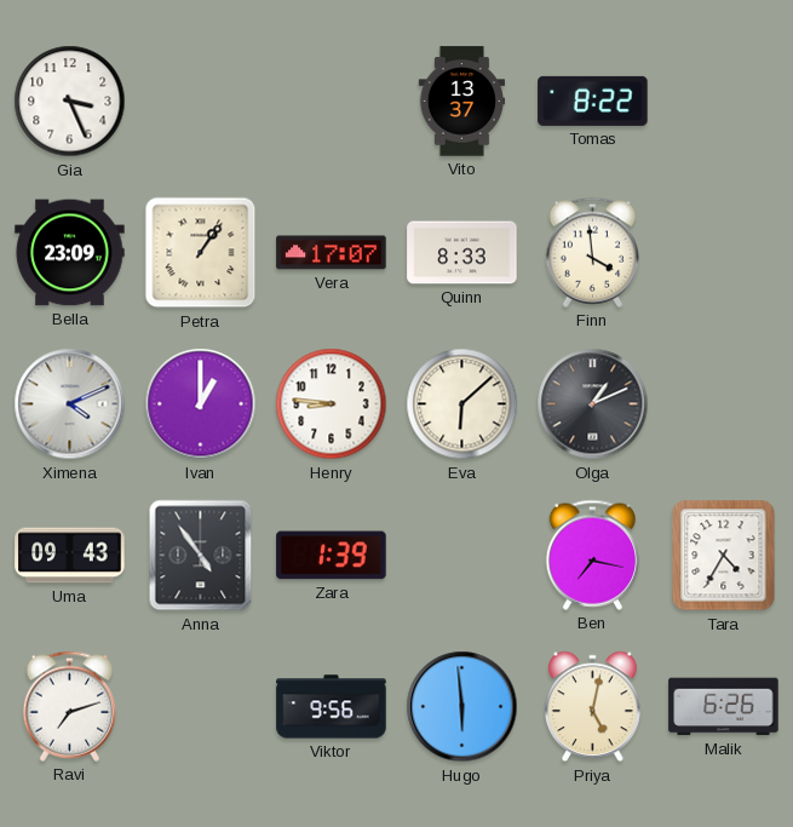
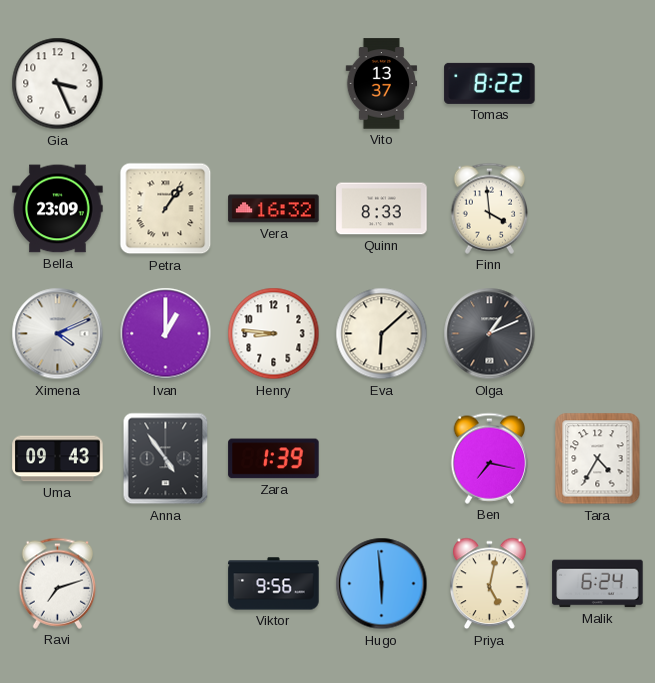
Vera: 17:07 -> 16:32 (274, 209)
Malik: 6:26 -> 6:24 (598, 584)
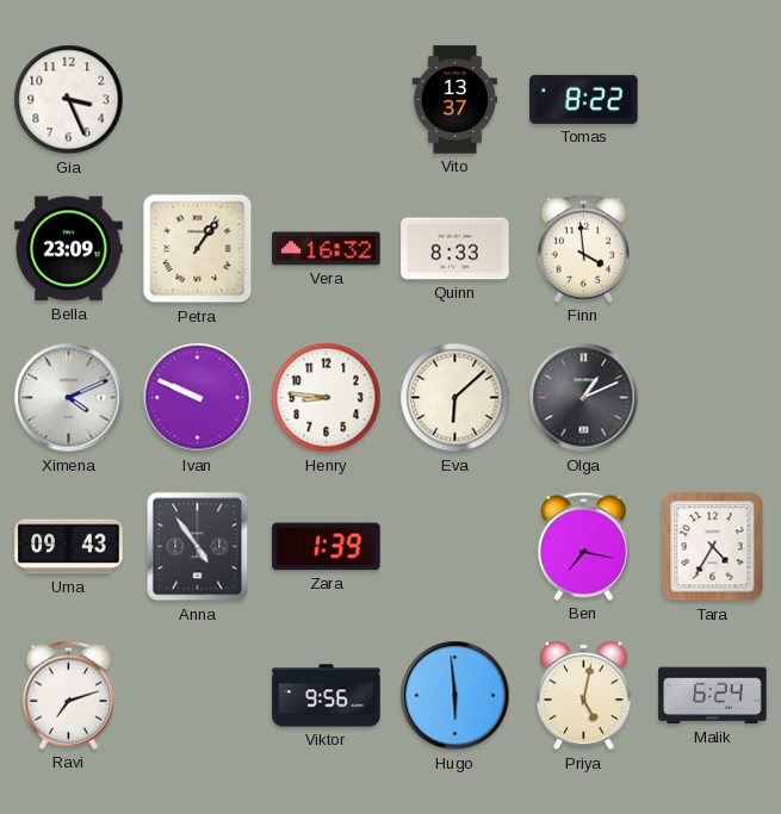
Ivan: 1:00 -> 9:49 (198, 398)
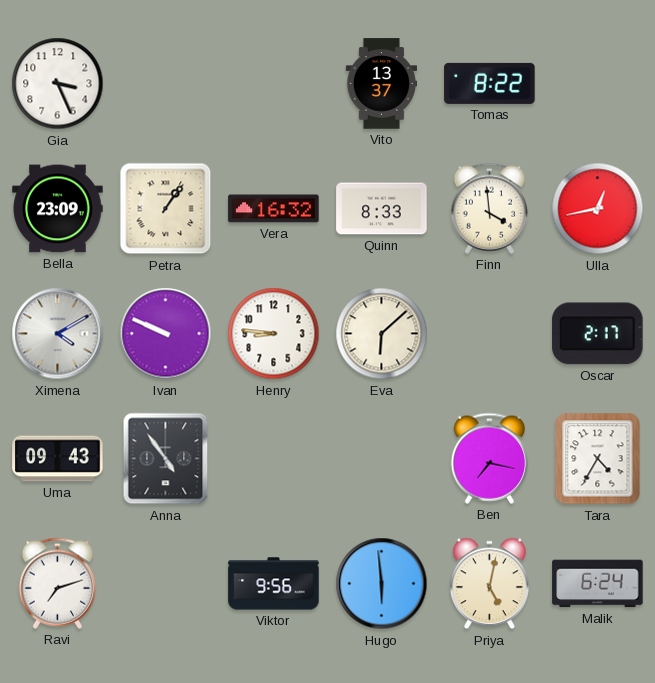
Ulla: none -> 12:43 (598, 209)
Ximena: 4:11 -> 4:10 (58, 334)
Olga: 1:11 -> none (584, 398)
Oscar: none -> 2:17 (598, 334)
Zara: 1:39 -> none (327, 547)
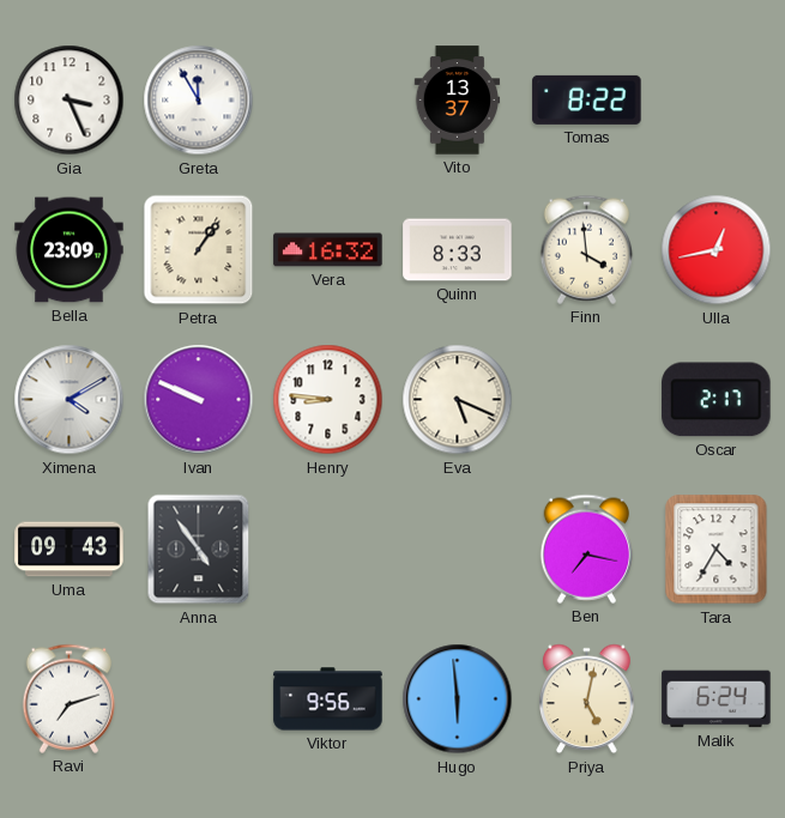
Greta: none -> 11:55 (199, 101)
Eva: 6:08 -> 5:19 (458, 400)
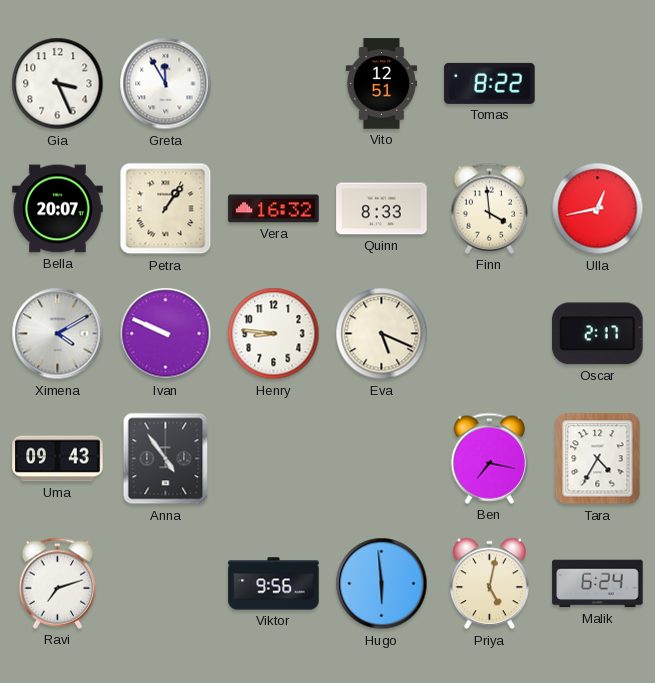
Vito: 13:37 -> 12:51 (382, 84)
Bella: 23:09 -> 20:07 (58, 209)
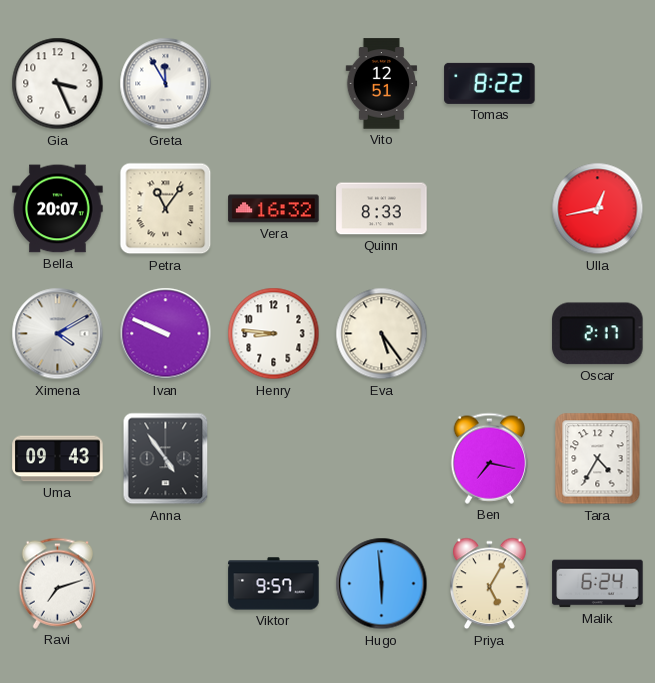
Petra: 1:06 -> 11:06 (166, 209)
Finn: 3:59 -> none (490, 208)
Eva: 5:19 -> 5:24 (382, 334)
Viktor: 9:56 -> 9:57 (274, 584)
Priya: 5:02 -> 5:05 (490, 584)
